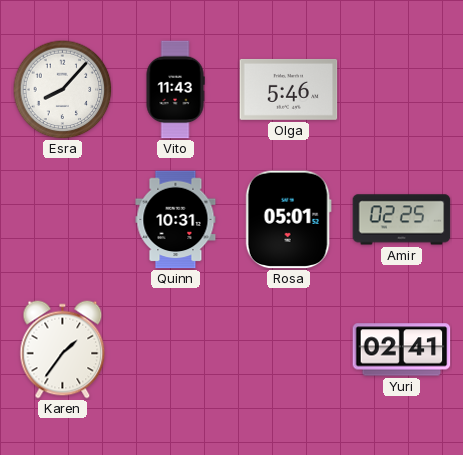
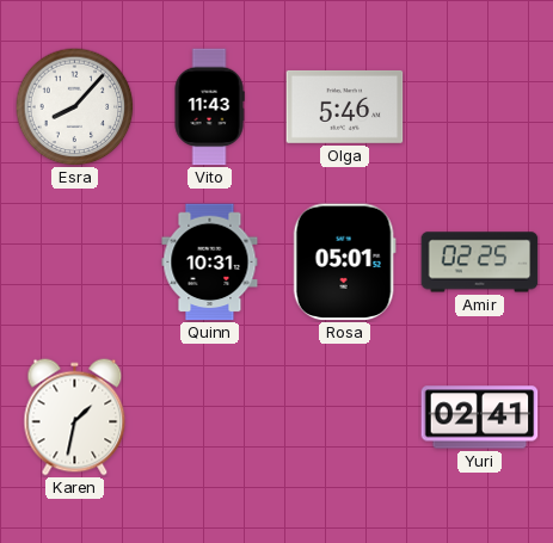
Karen: 1:36 -> 1:32 (75, 418)
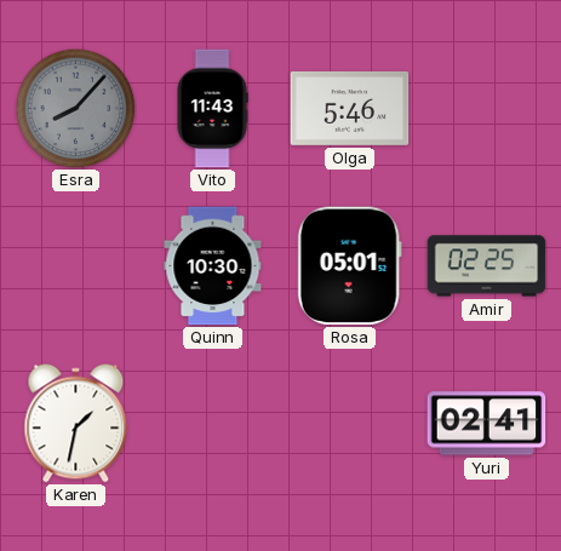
Esra dial: white -> grey (76, 109)
Quinn: 10:31 -> 10:30 (213, 266)
